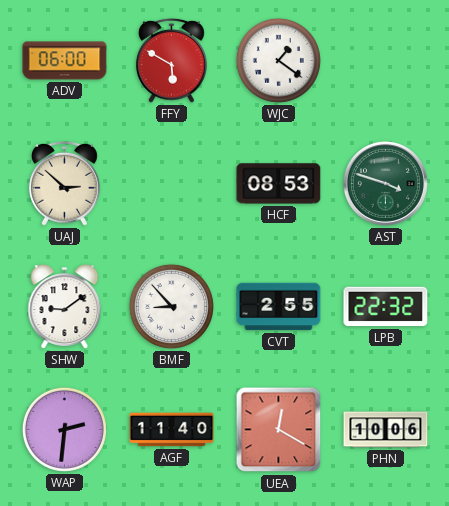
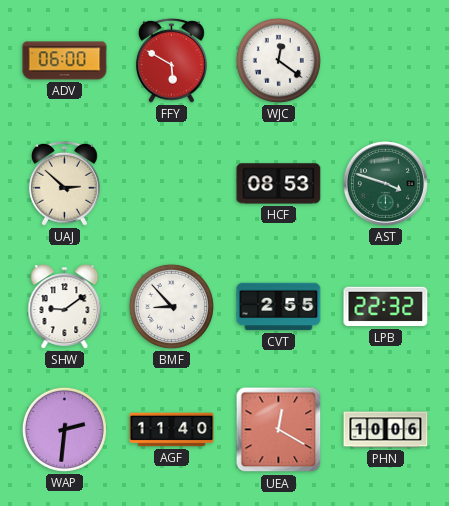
WJC: 1:21 -> 12:21 (278, 60)
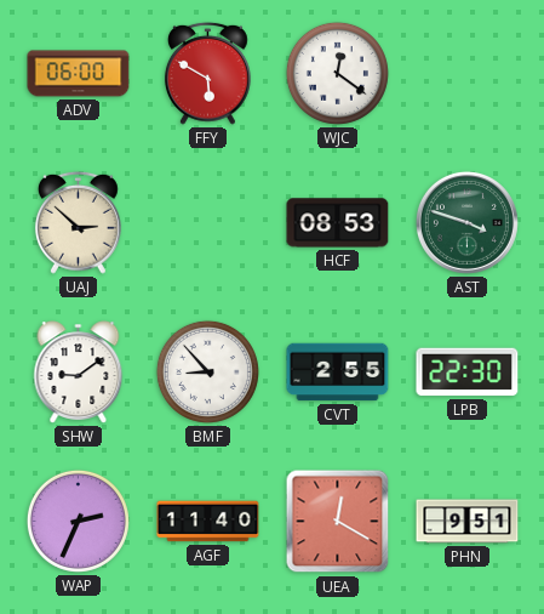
LPB: 22:32 -> 22:30 (468, 373)
WAP: 2:31 -> 2:34 (78, 521)
PHN: 10:06 -> 9:51 (468, 522)
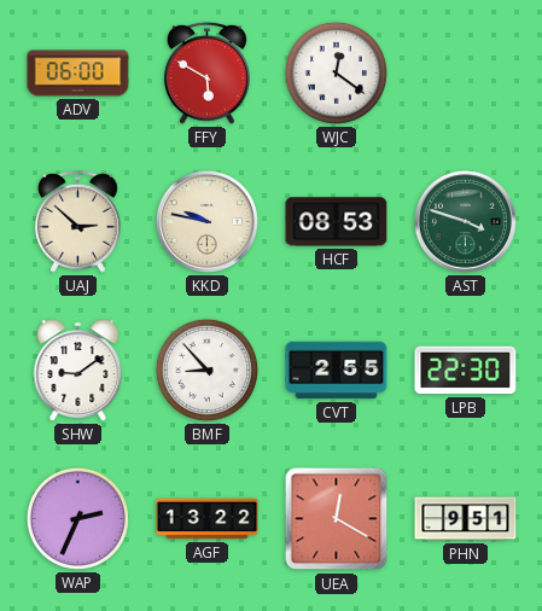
KKD: none -> 9:47 (206, 221)
AGF: 11:40 -> 13:22 (208, 519)
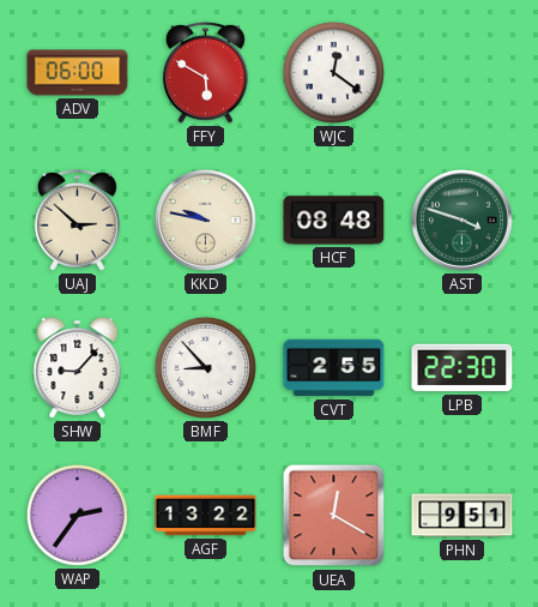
HCF: 08:53 -> 08:48 (334, 221)
SHW: 9:09 -> 9:07 (78, 368)
WAP: 2:34 -> 2:36 (77, 515)
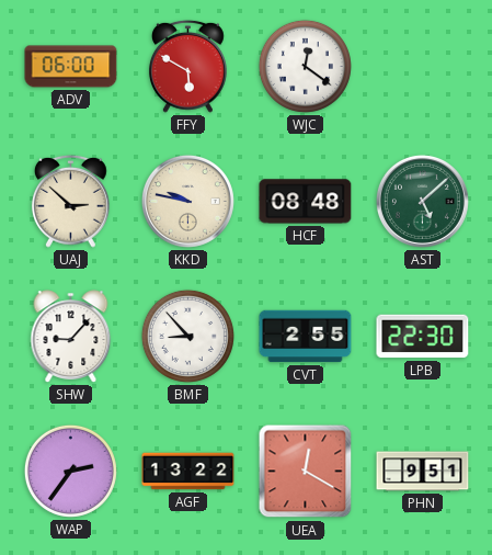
AST: 3:48 -> 5:08 (422, 201)
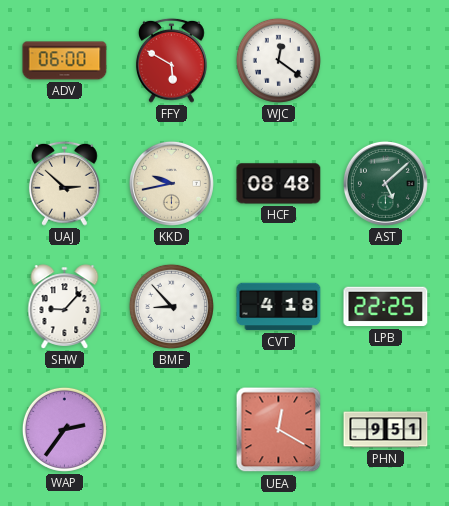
KKD: 9:47 -> 9:43 (171, 183)
CVT: 2:55 -> 4:18 (279, 307)
LPB: 22:30 -> 22:25 (386, 307)
AGF: 13:22 -> none (188, 472)
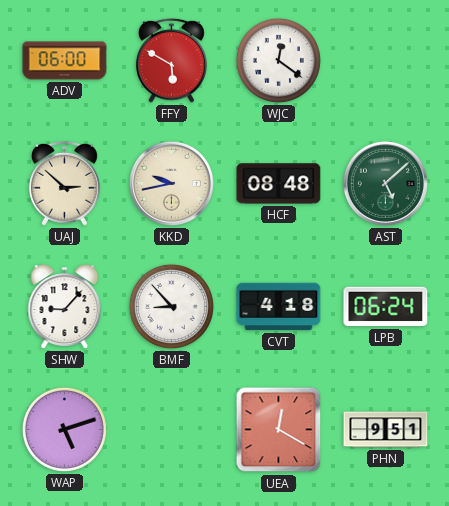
LPB: 22:25 -> 06:24 (386, 307)
WAP: 2:36 -> 5:12 (64, 429)
